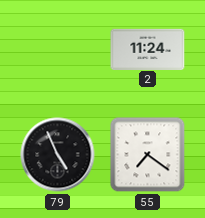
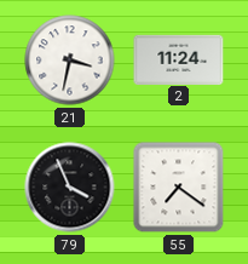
21: none -> 3:32 (70, 61)
79: 4:56 -> 3:56 (70, 188)
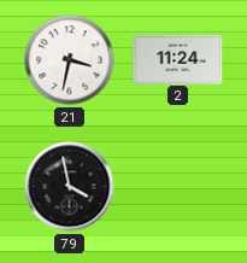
79: 3:56 -> 3:58 (70, 187)
55: 7:21 -> none (179, 188)
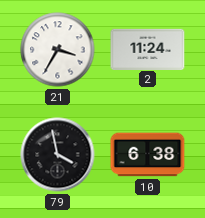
21: 3:32 -> 3:35 (58, 50)
10: none -> 6:38 (148, 155)
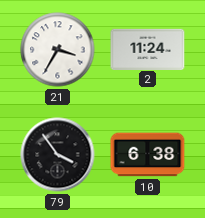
79: 3:58 -> 3:54 (58, 155)
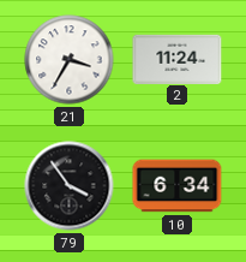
10: 6:38 -> 6:34 (178, 186)
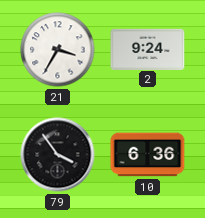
2: 11:24 -> 9:24 (148, 49)
10: 6:34 -> 6:36 (148, 155)
